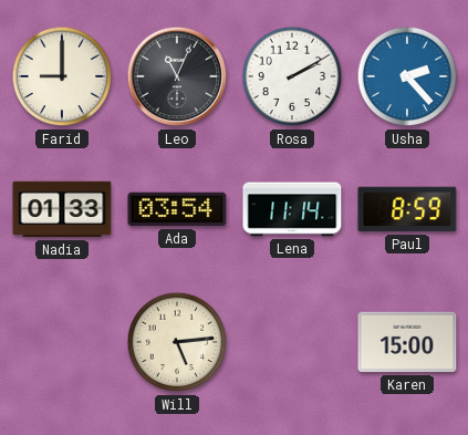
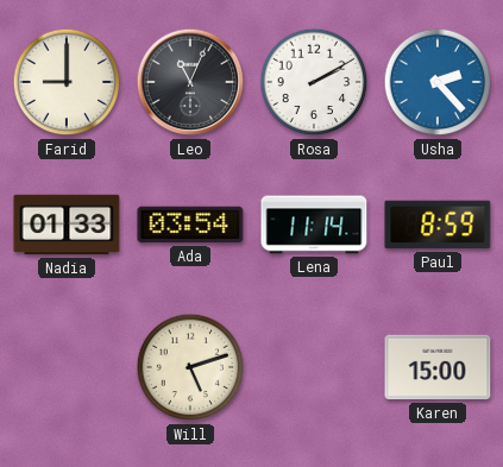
Will: 5:14 -> 5:12 (190, 367)
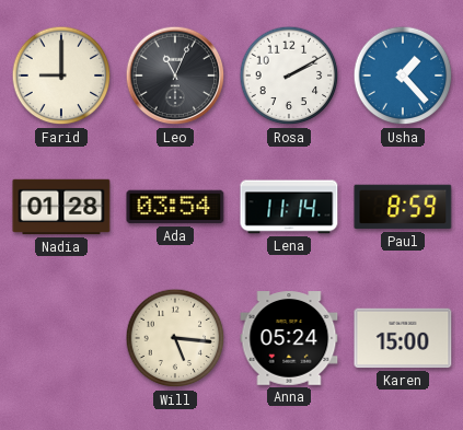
Usha: 2:23 -> 1:23 (403, 75)
Nadia: 01:33 -> 01:28 (61, 207)
Will: 5:12 -> 5:16 (175, 338)
Anna: none -> 05:24 (289, 338)
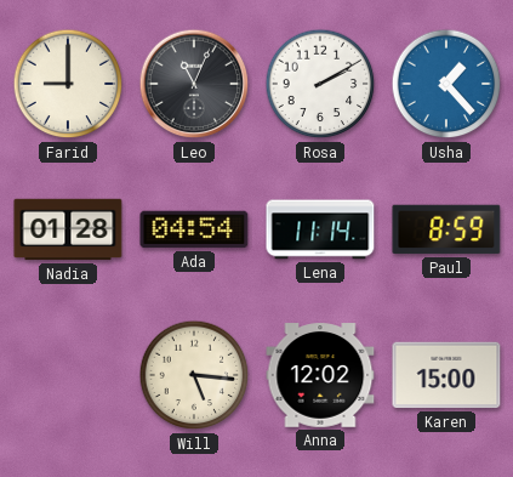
Ada: 03:54 -> 04:54 (194, 229)
Anna: 05:24 -> 12:02 (320, 375)
